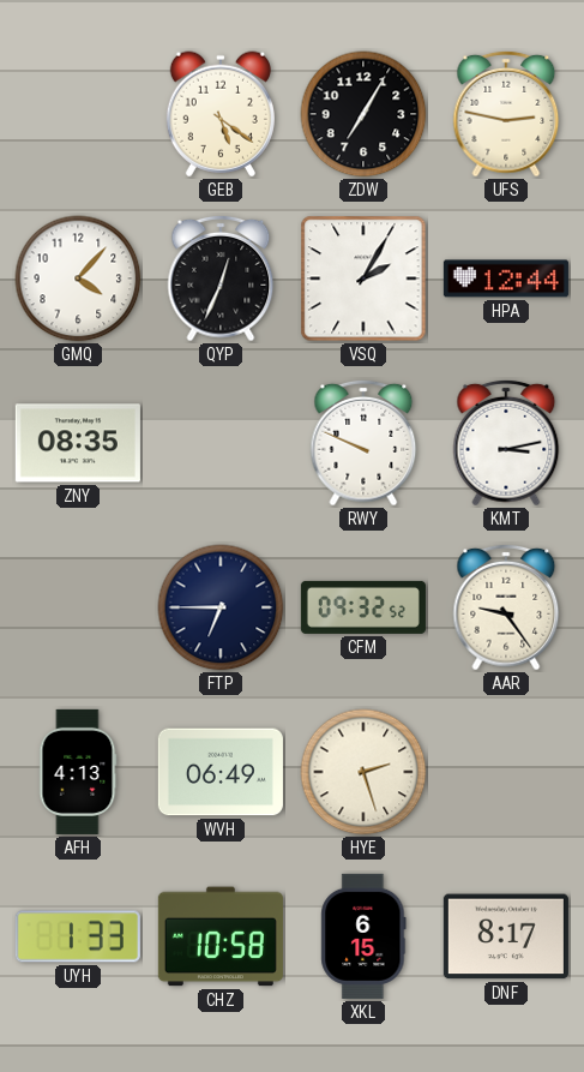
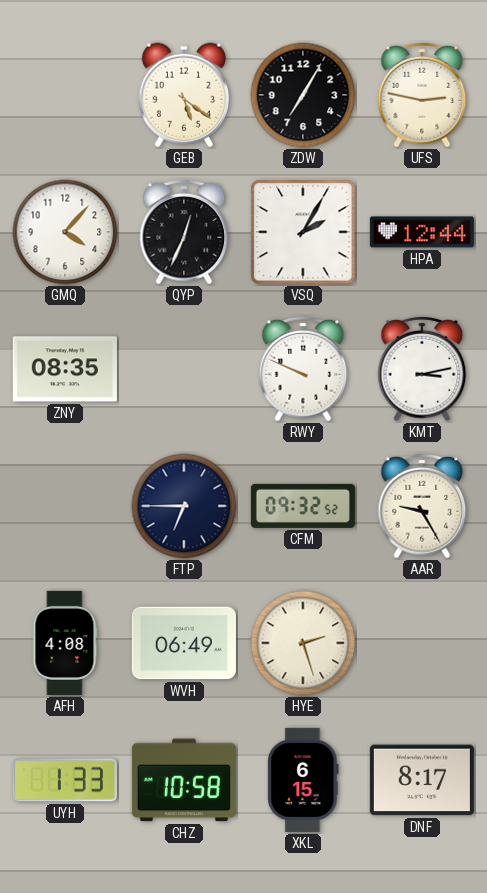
AAR: 9:24 -> 9:25 (422, 506)
AFH: 4:13 -> 4:08 (65, 643)
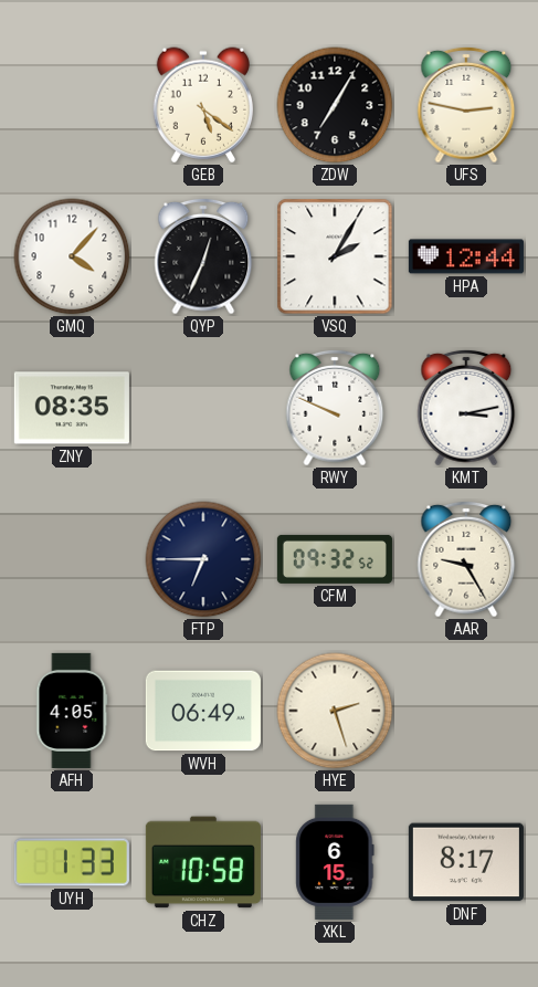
AFH: 4:08 -> 4:05 (72, 711)
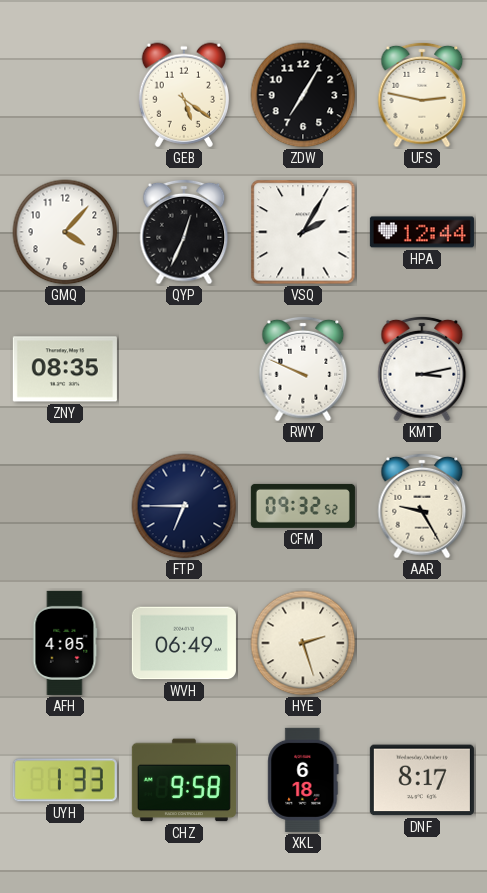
CHZ: 10:58 -> 9:58 (184, 780)
XKL: 6:15 -> 6:18 (303, 780)
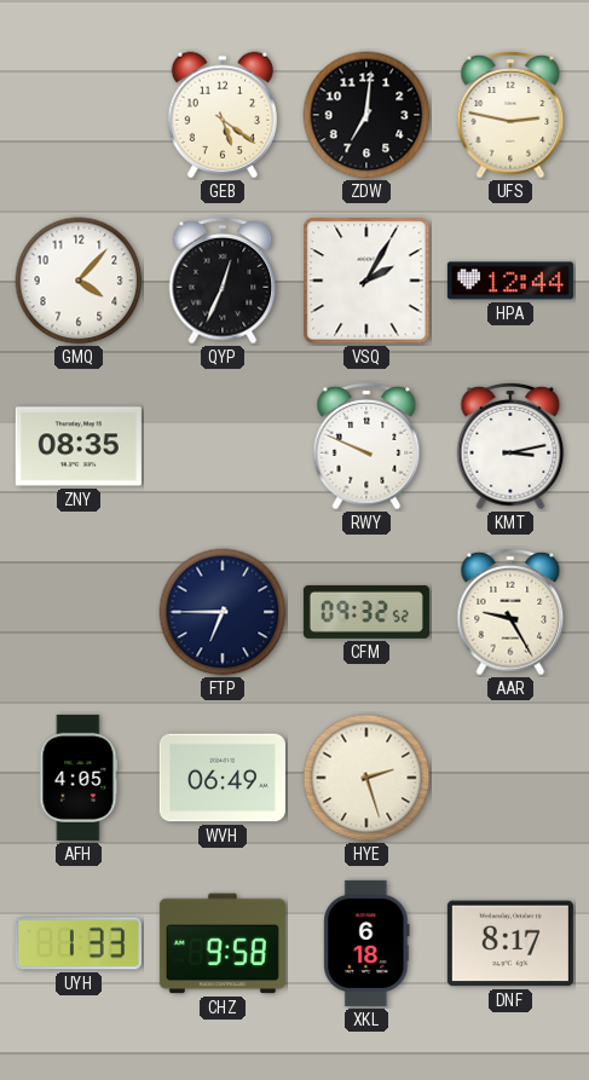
ZDW: 7:05 -> 7:01 (366, 115)
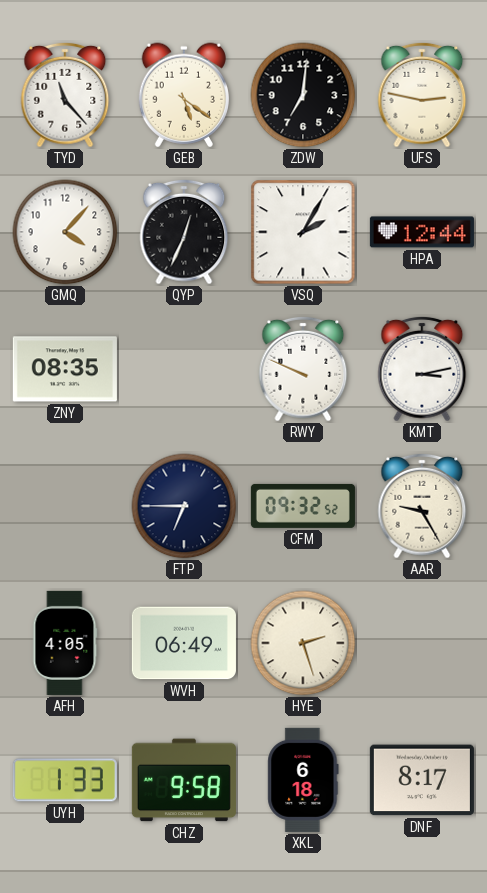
TYD: none -> 11:23 (65, 95)
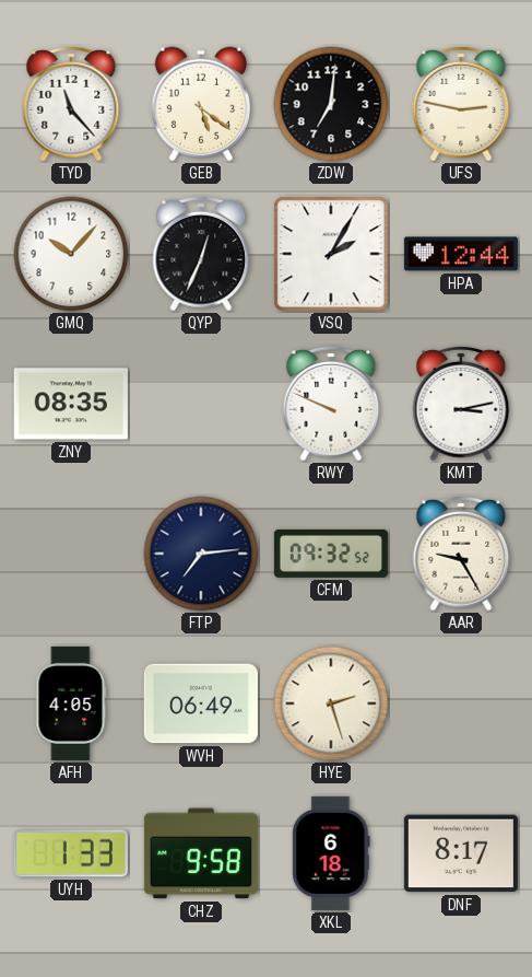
GMQ: 4:07 -> 10:07 (71, 254)
FTP: 6:45 -> 7:14 (201, 554)
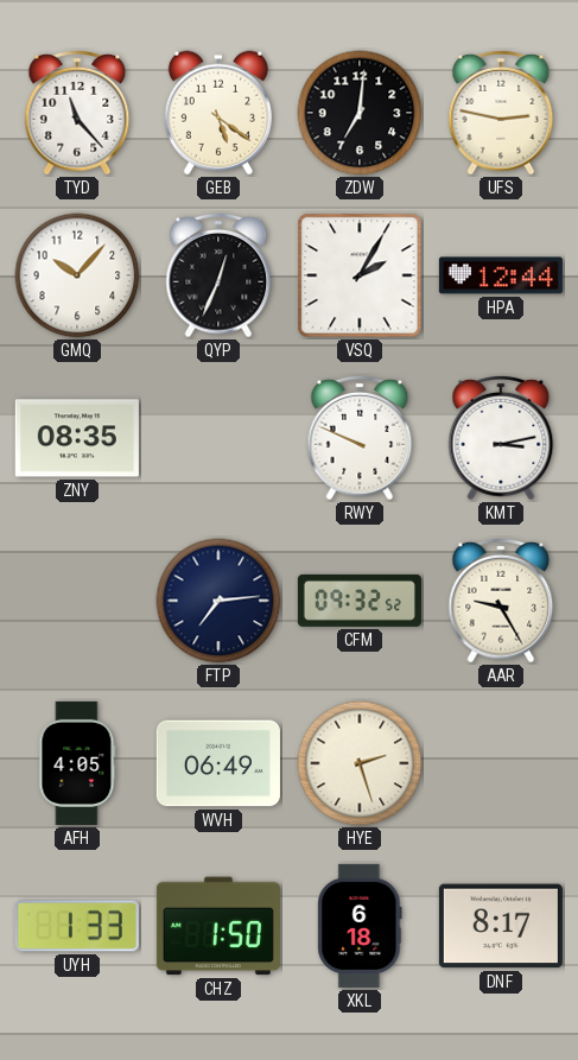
CHZ: 9:58 -> 1:50 (218, 926)
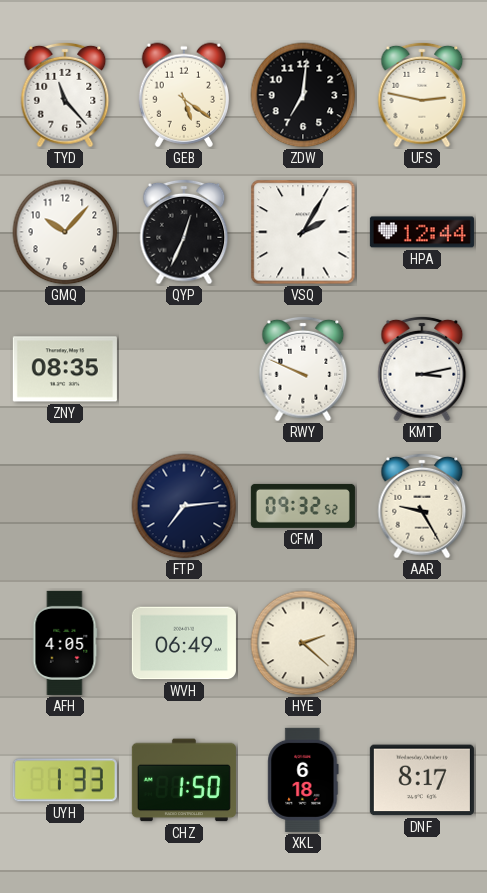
HYE: 2:27 -> 2:22 (303, 643)
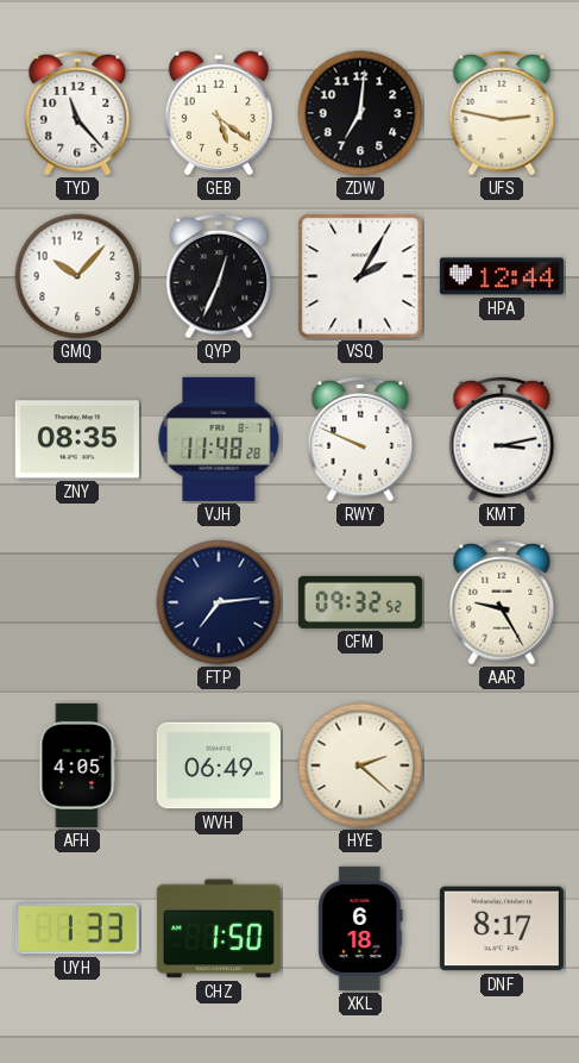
VJH: none -> 11:48 (219, 439)
